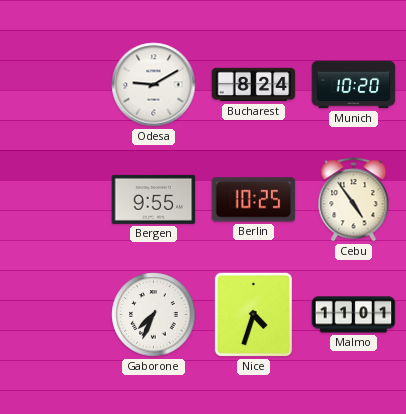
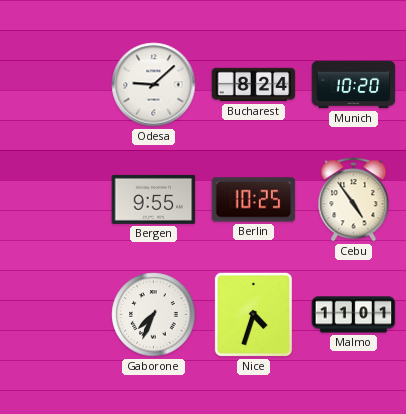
Odesa: 9:10 -> 9:08 (154, 85)
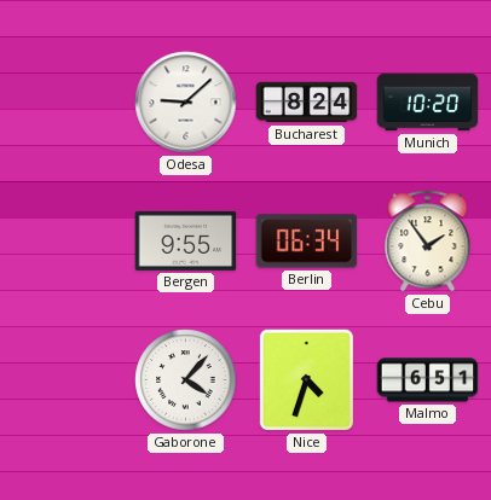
Berlin: 10:25 -> 06:34 (307, 242)
Cebu: 4:54 -> 1:54 (428, 242)
Gaborone: 7:34 -> 4:07 (186, 380)
Malmo: 11:01 -> 6:51 (428, 380)
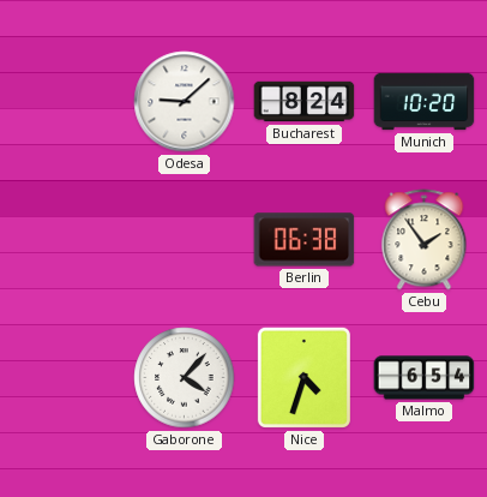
Bergen: 9:55 -> none (186, 240)
Berlin: 06:34 -> 06:38 (305, 240)
Malmo: 6:51 -> 6:54 (425, 378)
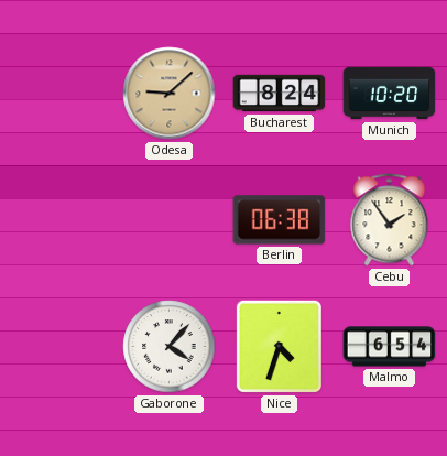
Odesa dial: white -> champagne (170, 94)
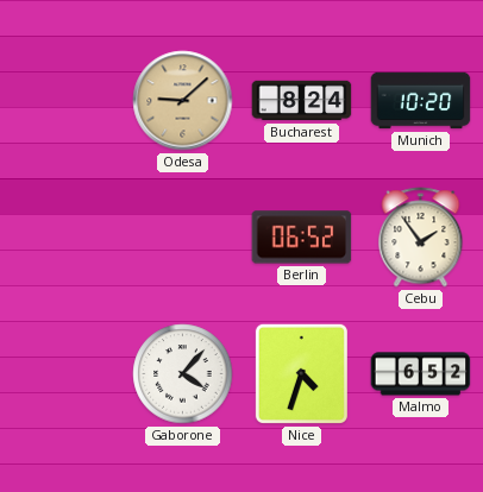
Berlin: 06:38 -> 06:52 (302, 238)
Malmo: 6:54 -> 6:52 (421, 374)
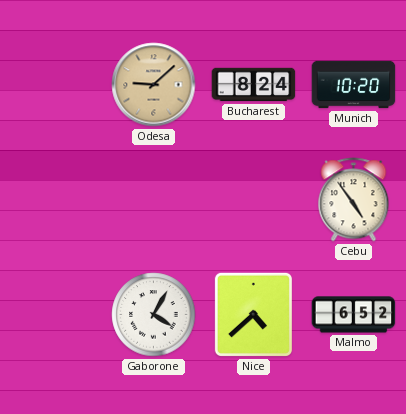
Berlin: 06:52 -> none (302, 238)
Cebu: 1:54 -> 4:54 (354, 200)
Gaborone: 4:07 -> 4:05 (154, 315)
Nice: 4:33 -> 4:38 (253, 314)
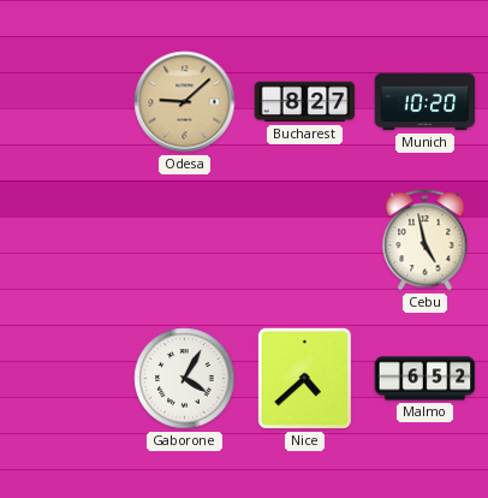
Bucharest: 8:24 -> 8:27 (305, 102)
Cebu: 4:54 -> 4:58 (425, 241)
